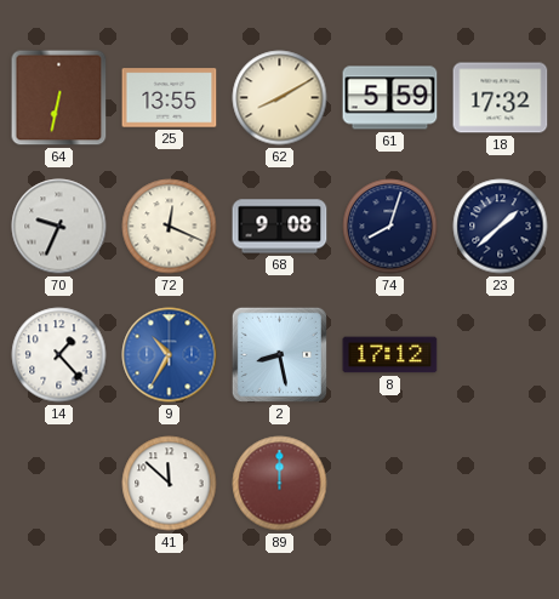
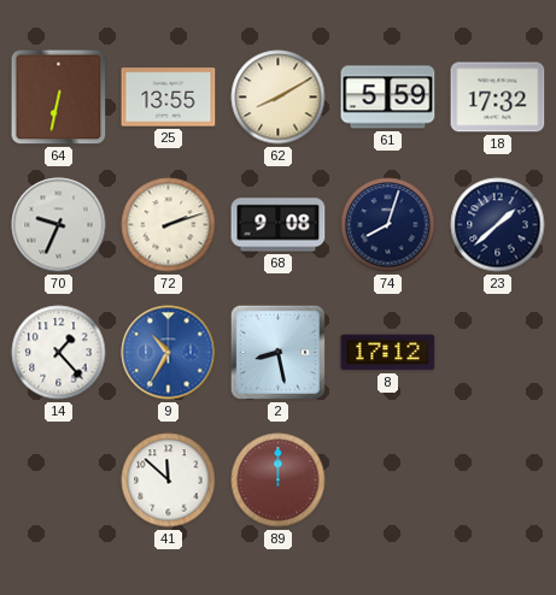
72: 12:19 -> 2:12 (169, 225)
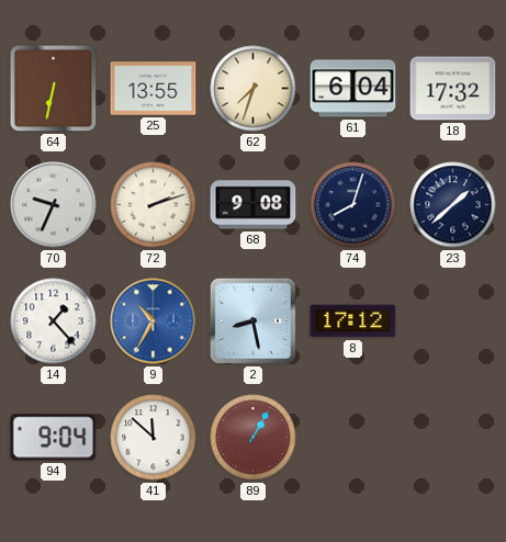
62: 8:10 -> 7:33 (254, 89)
61: 5:59 -> 6:04 (353, 89)
94: none -> 9:04 (54, 438)
89: 12:00 -> 1:05 (254, 438)
